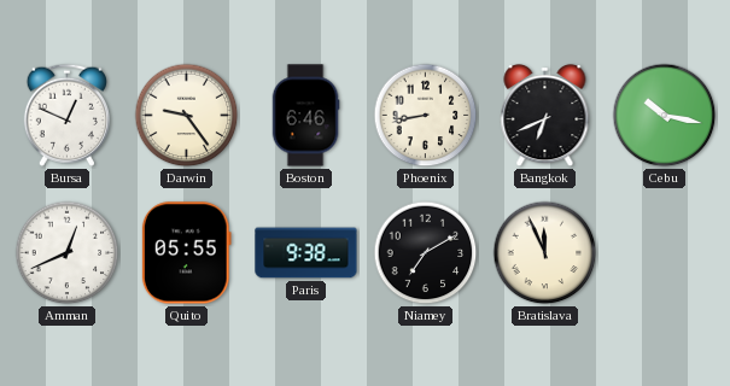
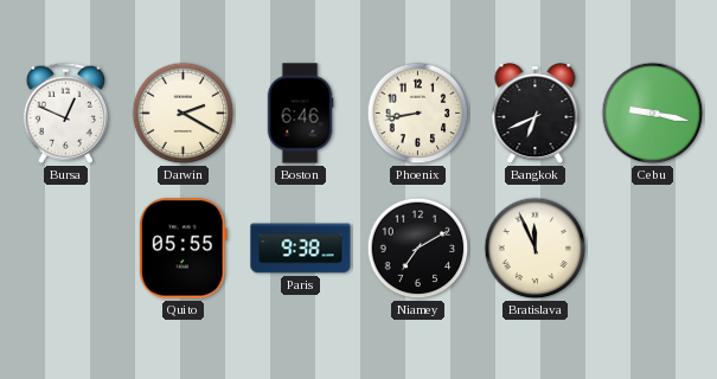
Darwin: 9:24 -> 2:20 (184, 114)
Cebu: 10:17 -> 9:17 (653, 114)
Amman: 12:41 -> none (68, 253)
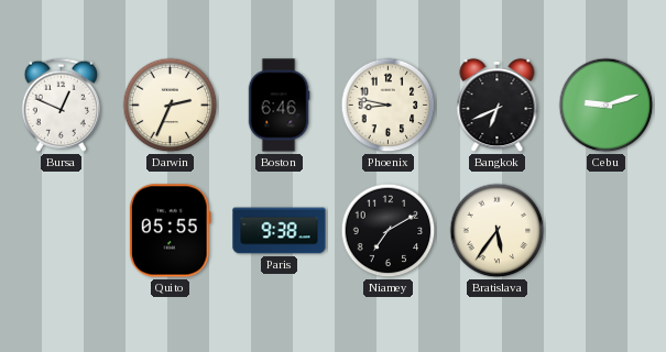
Darwin: 2:20 -> 2:34 (171, 106)
Phoenix: 8:43 -> 8:47 (389, 106)
Cebu: 9:17 -> 9:12 (607, 106)
Bratislava: 11:56 -> 5:36 (498, 231)
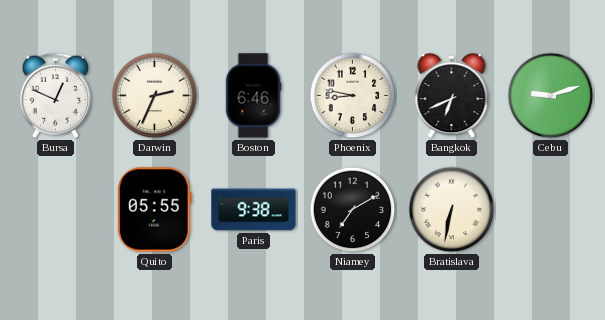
Bratislava: 5:36 -> 6:32 (452, 210)
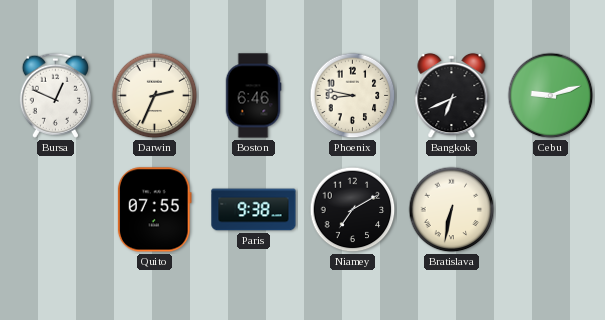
Quito: 05:55 -> 07:55 (154, 210)
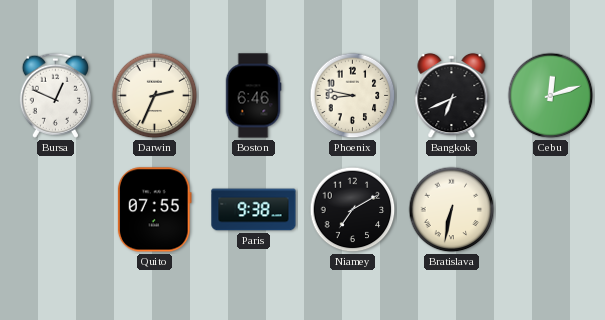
Cebu: 9:12 -> 12:12 (551, 96)
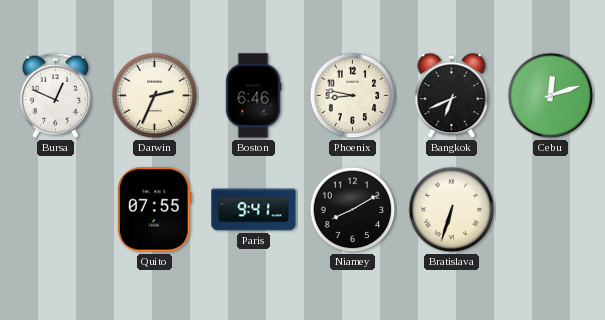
Paris: 9:38 -> 9:41 (254, 210)
Niamey: 7:10 -> 8:10 (353, 210)
Bratislava: 6:32 -> 6:33 (452, 210)
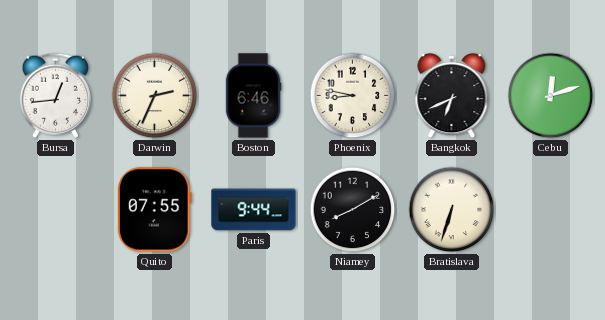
Bursa: 12:49 -> 12:44 (55, 95)
Paris: 9:41 -> 9:44 (254, 210)
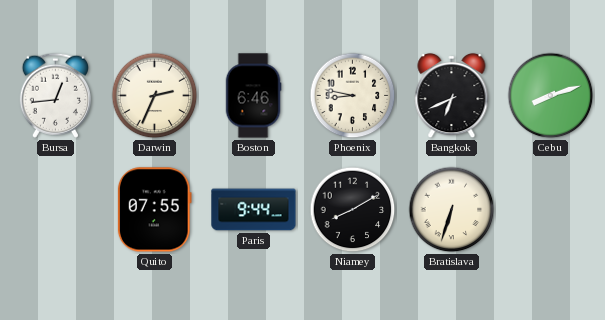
Cebu: 12:12 -> 8:12 (551, 96)
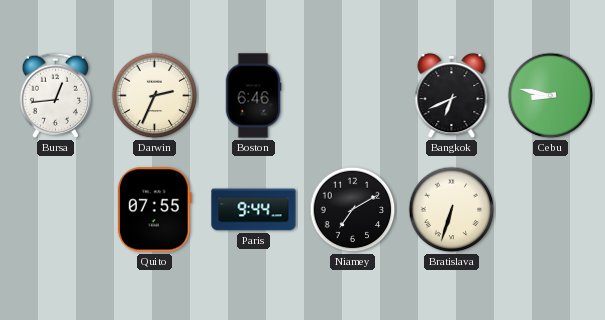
Phoenix: 8:47 -> none (353, 96)
Cebu: 8:12 -> 8:47 (551, 96)
Niamey: 8:10 -> 7:10 (353, 210)
